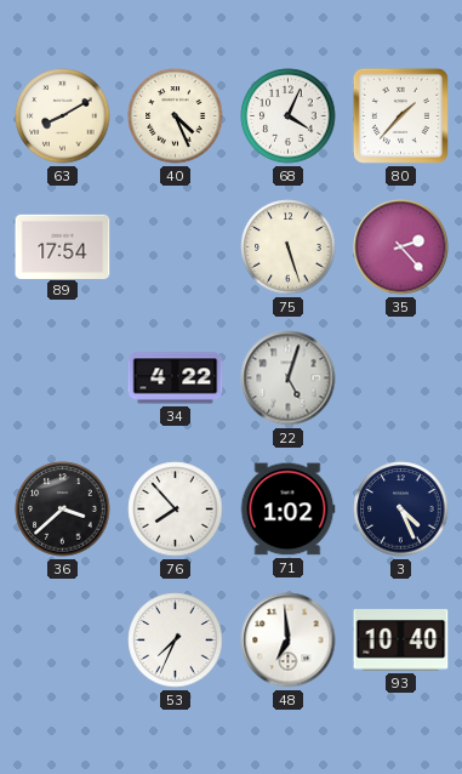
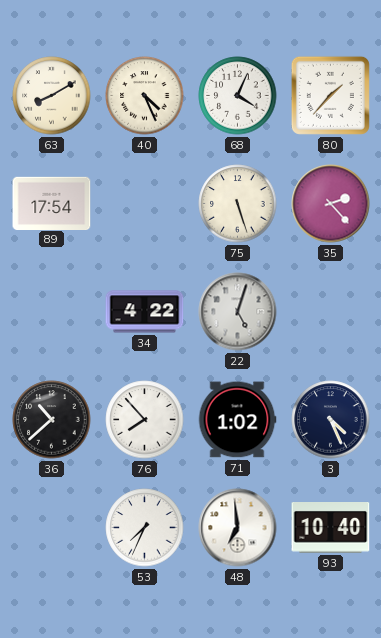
36: 3:38 -> 10:38 (52, 420)
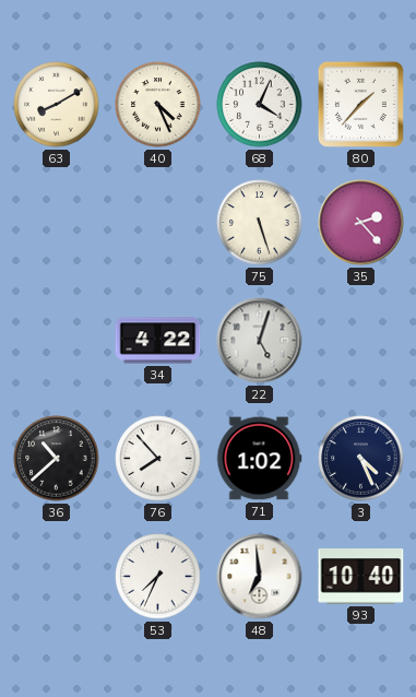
89: 17:54 -> none (52, 203)
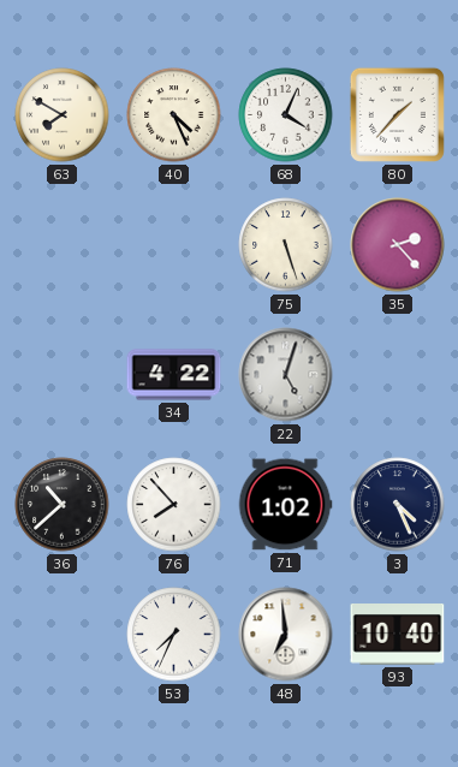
63: 8:10 -> 7:50 (63, 115)
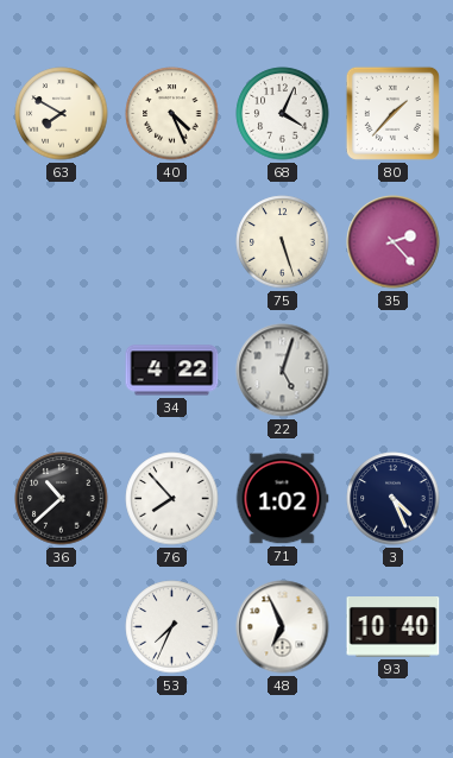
48: 6:59 -> 6:56 (283, 627)
